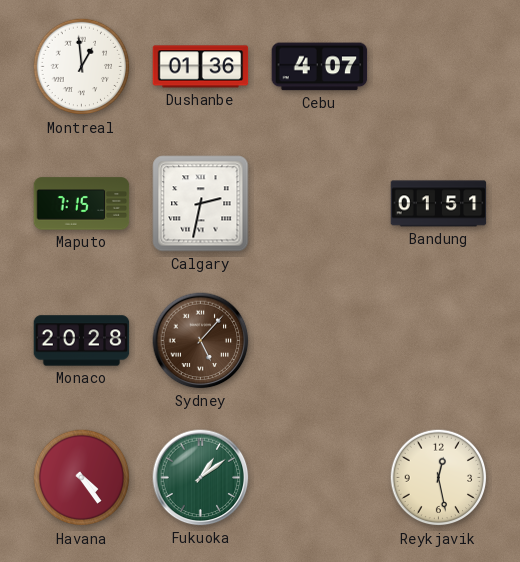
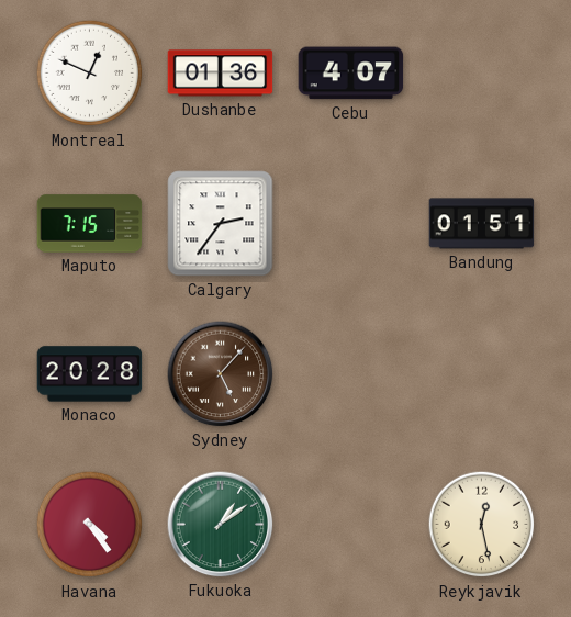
Montreal: 12:59 -> 12:49 (90, 74)
Calgary: 2:32 -> 2:36 (221, 224)
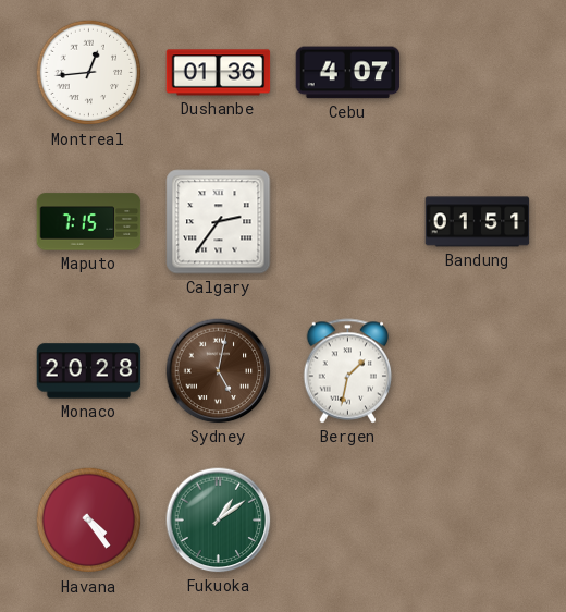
Montreal: 12:49 -> 12:44 (89, 73)
Sydney: 5:07 -> 5:02 (219, 371)
Bergen: none -> 1:32 (348, 371)
Reykjavik: 12:28 -> none (482, 525)
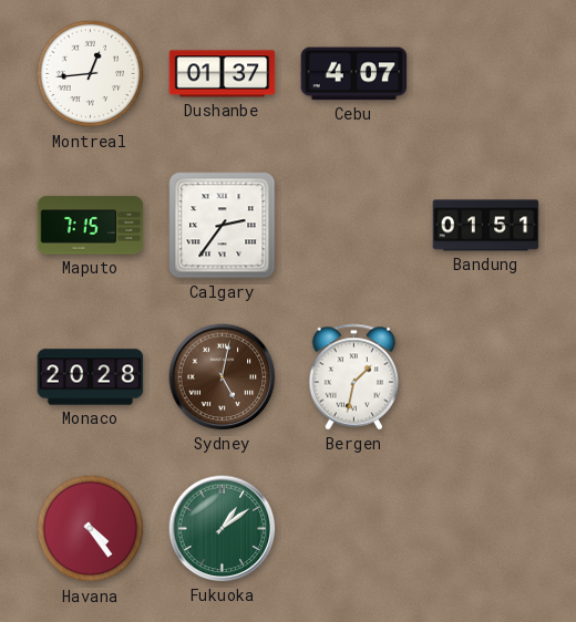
Dushanbe: 01:36 -> 01:37 (223, 74)
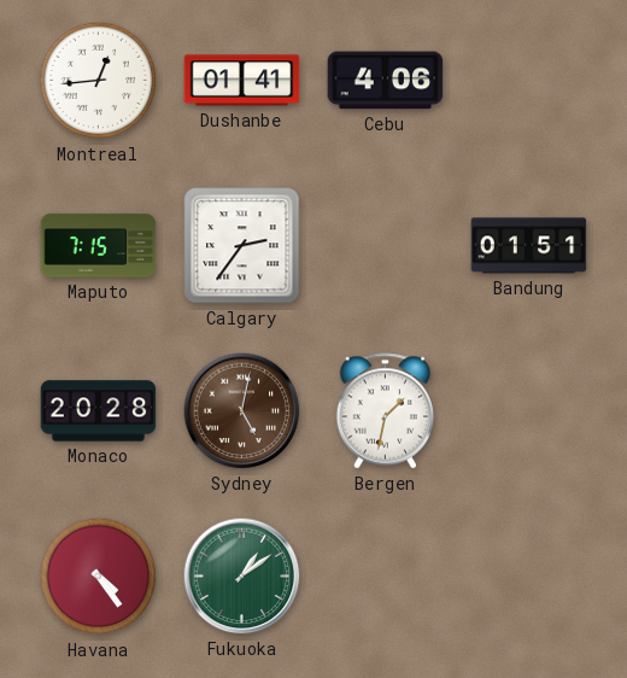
Dushanbe: 01:37 -> 01:41 (242, 81)
Cebu: 4:07 -> 4:06 (386, 81)
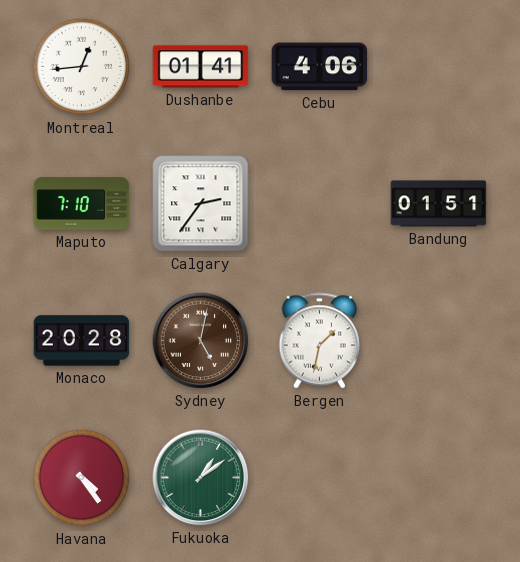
Maputo: 7:15 -> 7:10 (82, 204)
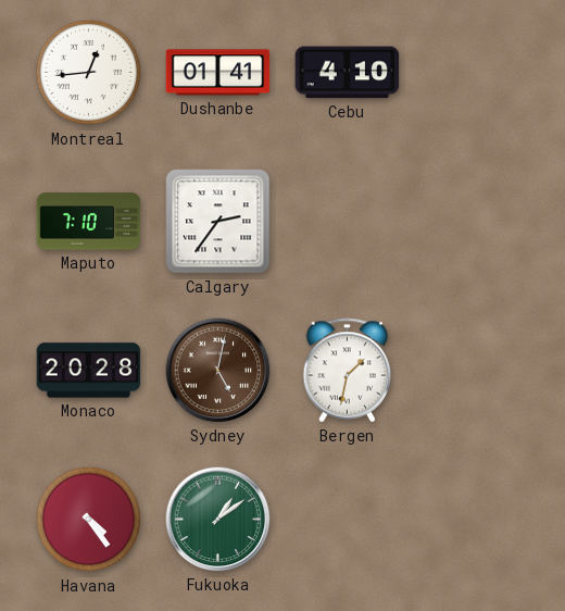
Cebu: 4:06 -> 4:10 (348, 73)
Bandung: 01:51 -> none (439, 204)
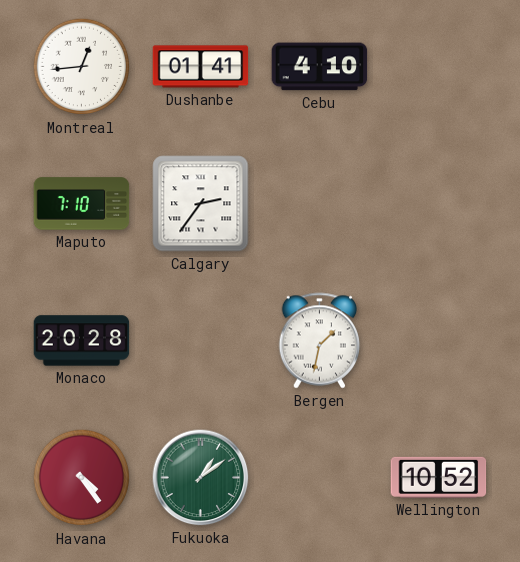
Sydney: 5:02 -> none (218, 371)
Wellington: none -> 10:52 (439, 477)
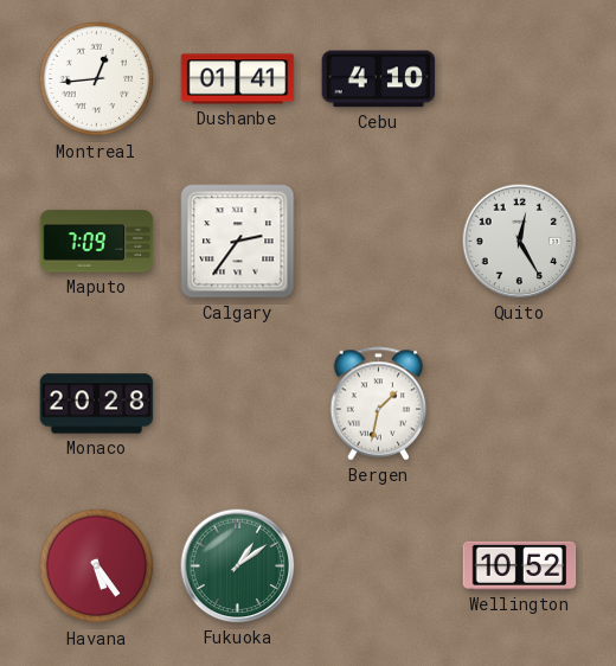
Maputo: 7:10 -> 7:09 (97, 242)
Quito: none -> 12:25 (520, 242)
Havana: 4:24 -> 5:24 (97, 566)
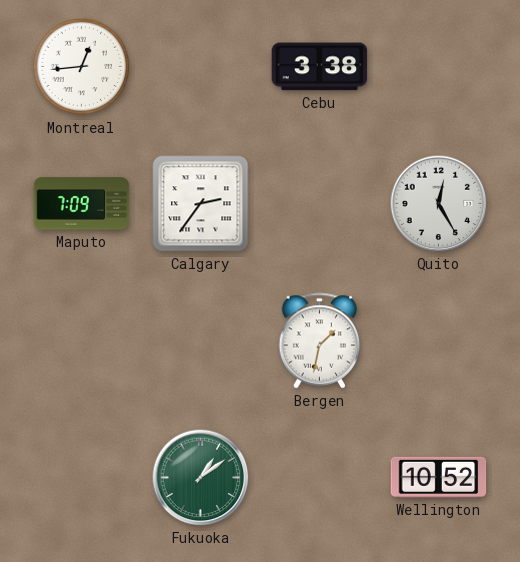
Dushanbe: 01:41 -> none (238, 79)
Cebu: 4:10 -> 3:38 (320, 67)
Monaco: 20:28 -> none (97, 404)
Havana: 5:24 -> none (97, 566)
